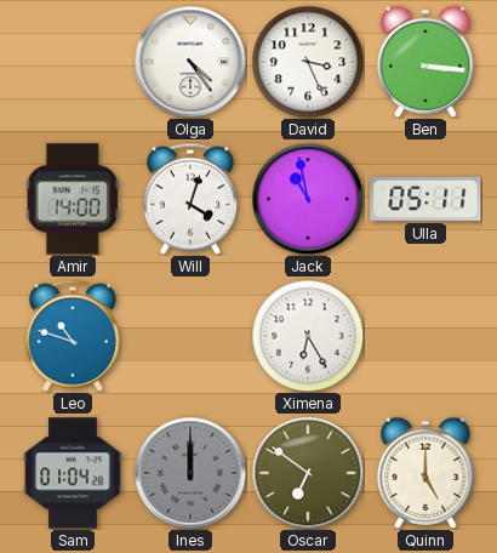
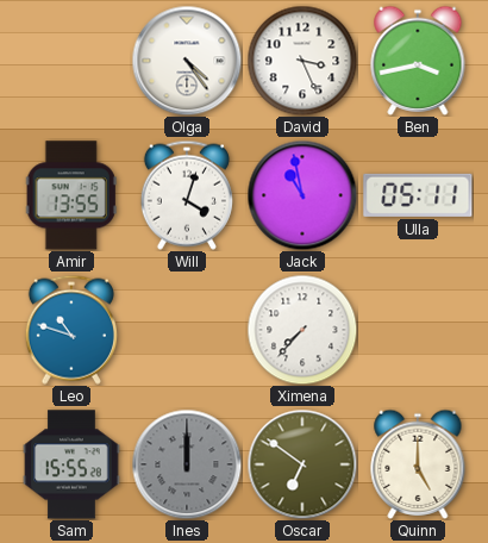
Ben: 3:16 -> 3:43 (418, 61)
Amir: 14:00 -> 13:55 (71, 195)
Ximena: 6:25 -> 7:37 (302, 330)
Sam: 01:04 -> 15:55 (71, 464)
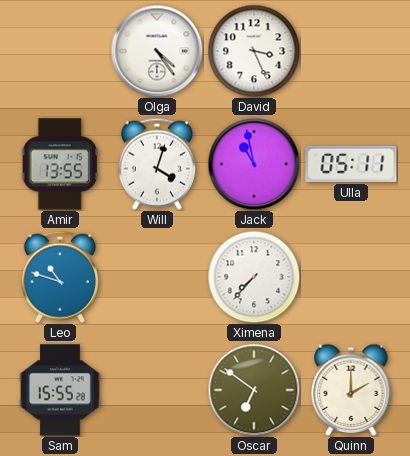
Ben: 3:43 -> none (418, 61)
Ines: 12:00 -> none (187, 464)
Quinn: 5:00 -> 2:00 (351, 390)
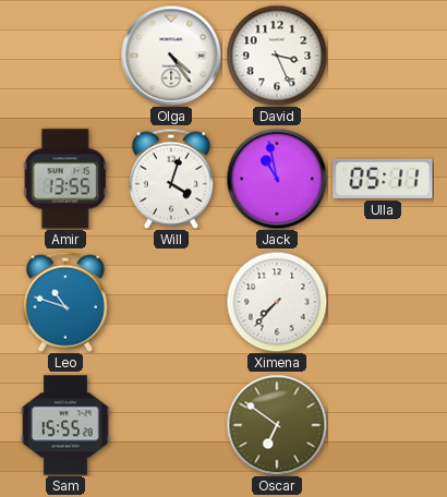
Quinn: 2:00 -> none (351, 390)
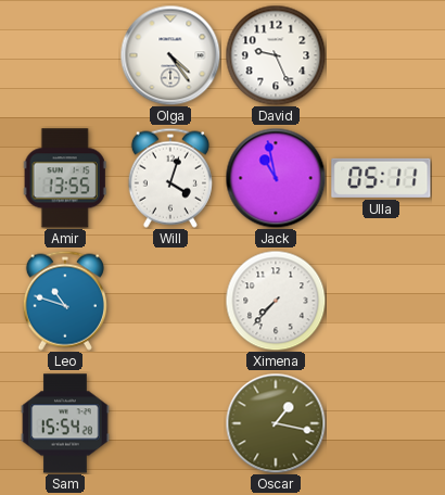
David: 3:26 -> 9:26 (276, 55)
Sam: 15:55 -> 15:54 (65, 423)
Oscar: 6:51 -> 1:17 (276, 423)
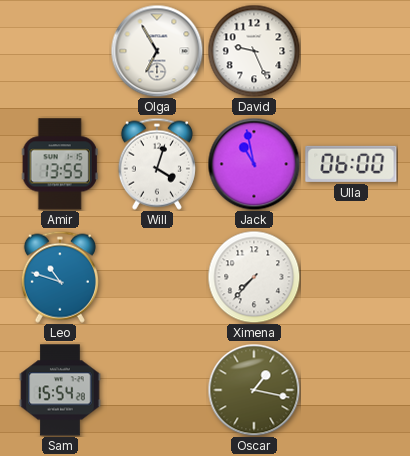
Olga: 4:24 -> 6:55 (157, 51)
Ulla: 05:11 -> 06:00 (351, 164)
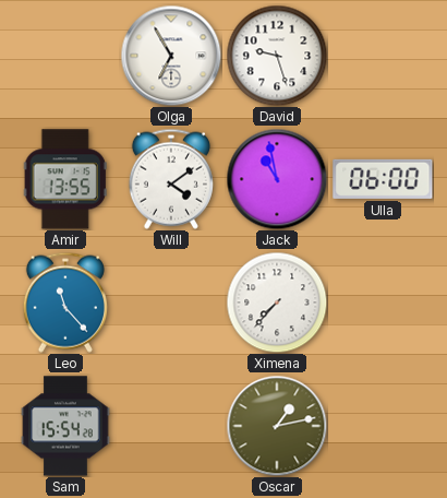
David: 9:26 -> 9:27 (277, 56)
Will: 4:03 -> 4:09 (171, 179)
Leo: 10:48 -> 11:23 (65, 303)
Oscar: 1:17 -> 1:13 (277, 426)
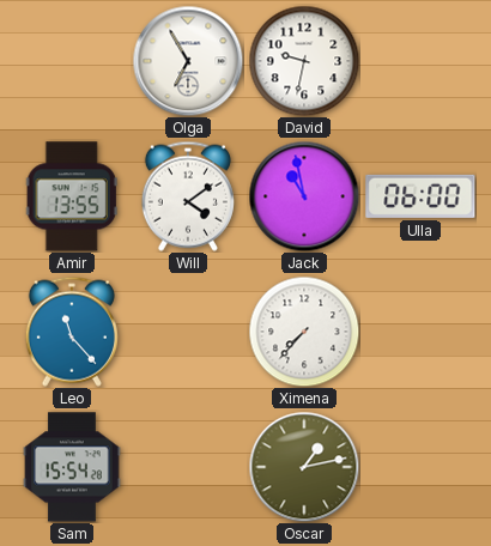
David: 9:27 -> 9:32 (304, 61)
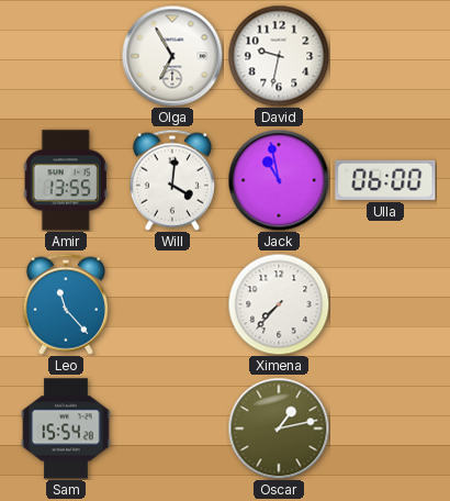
Will: 4:09 -> 4:01 (172, 180)
